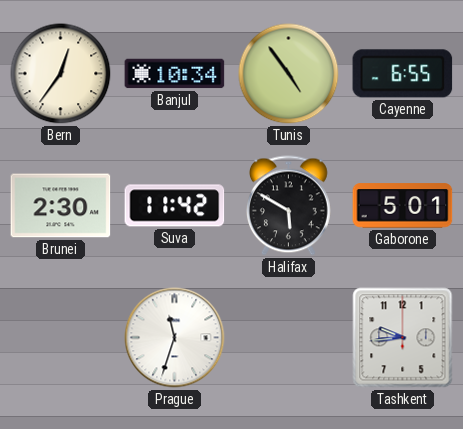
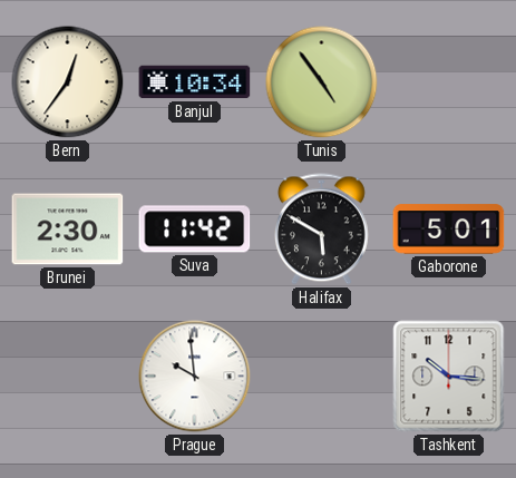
Cayenne: 6:55 -> none (403, 74)
Prague: 11:33 -> 9:59 (195, 377)
Tashkent: 9:44 -> 10:16 (449, 377)
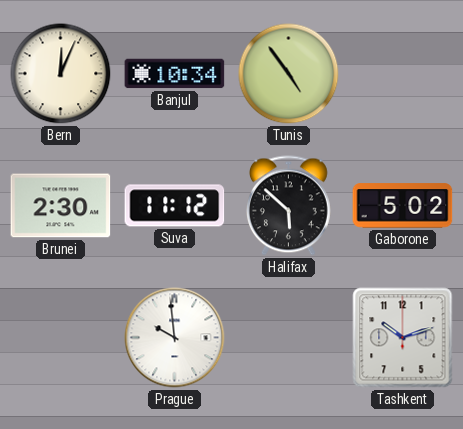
Bern: 12:36 -> 12:04 (61, 74)
Suva: 11:42 -> 11:12 (175, 206)
Halifax: 5:50 -> 5:52 (288, 206)
Gaborone: 5:01 -> 5:02 (403, 206)
Tashkent: 10:16 -> 10:12 (403, 338)
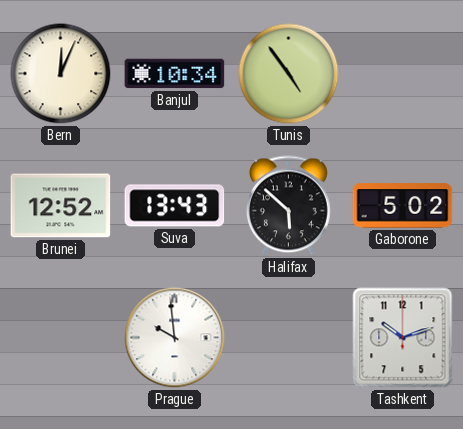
Brunei: 2:30 -> 12:52 (61, 206)
Suva: 11:12 -> 13:43 (175, 206)
